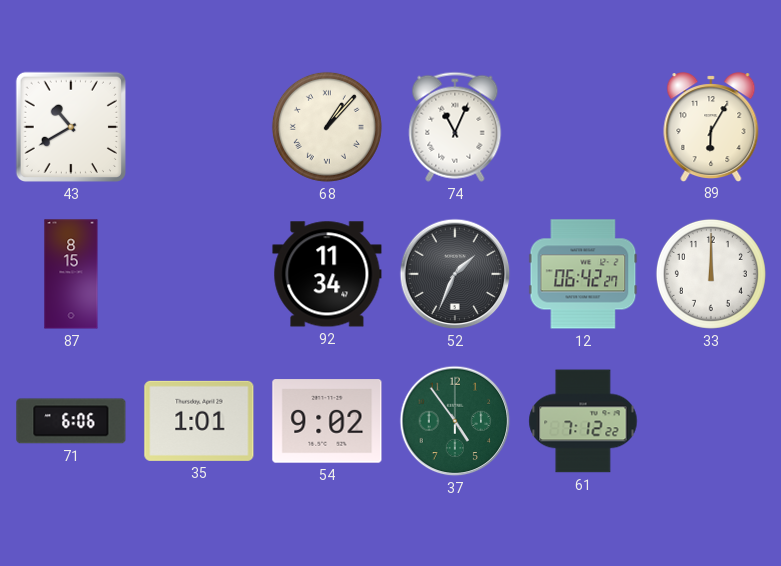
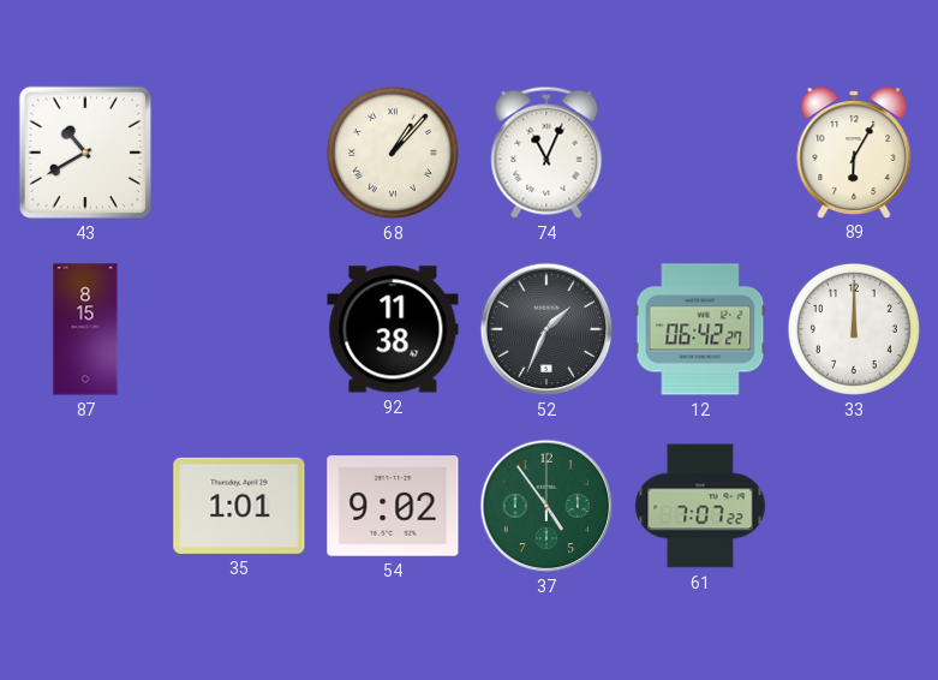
92: 11:34 -> 11:38 (393, 329)
71: 6:06 -> none (71, 421)
61: 7:12 -> 7:07 (700, 506)
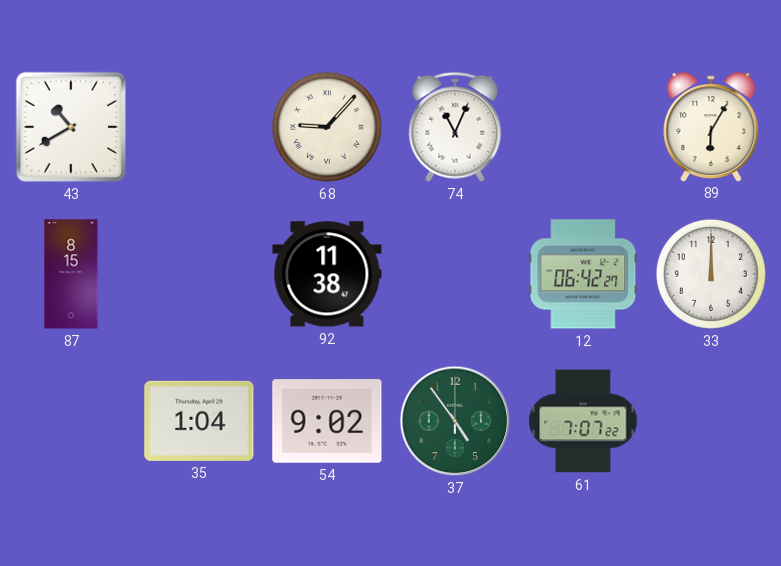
68: 1:07 -> 9:07 (327, 127)
52: 1:34 -> none (546, 329)
35: 1:01 -> 1:04 (199, 421)
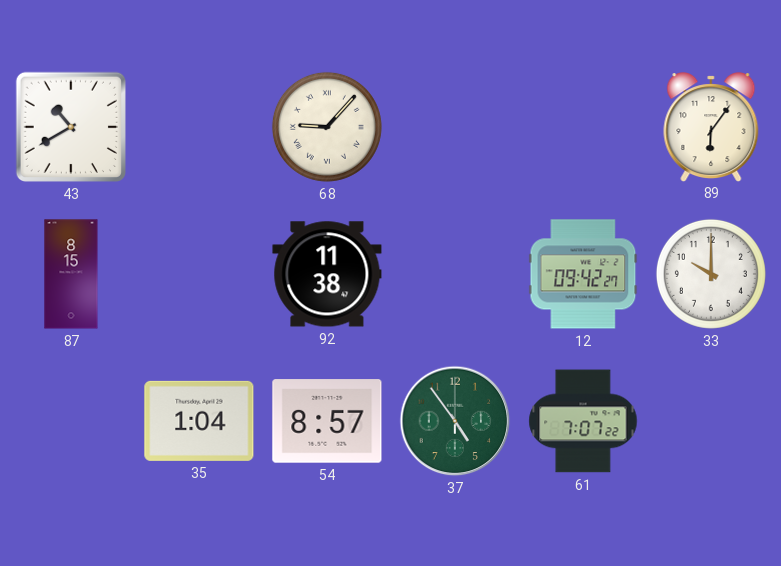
74: 11:04 -> none (455, 127)
89: 6:05 -> 6:06 (711, 127)
12: 06:42 -> 09:42 (583, 274)
33: 12:00 -> 10:00 (711, 274)
54: 9:02 -> 8:57 (327, 421)
